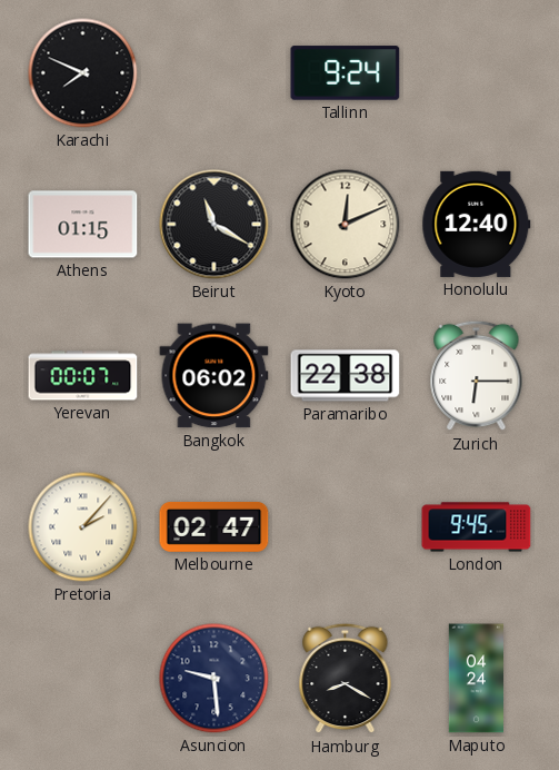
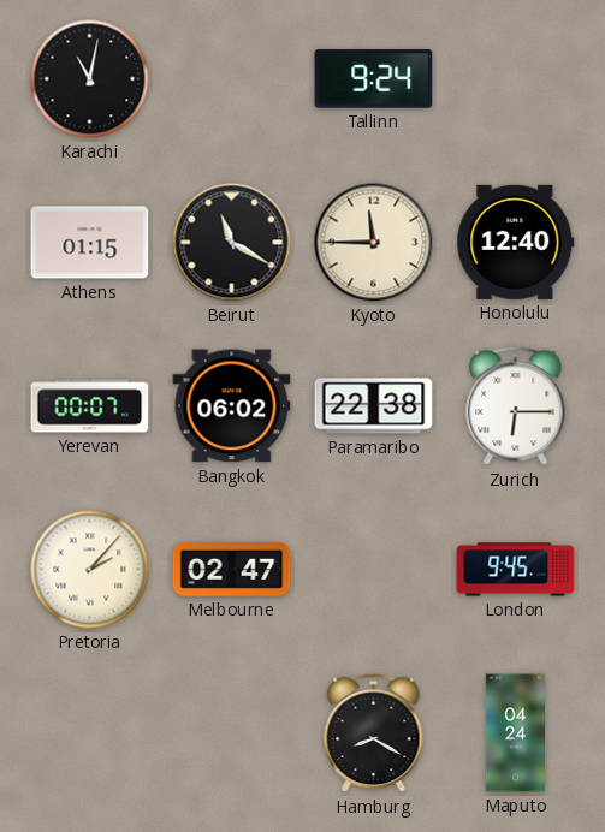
Karachi: 7:49 -> 11:02 (90, 79)
Kyoto: 12:11 -> 11:45 (374, 243)
Asuncion: 9:29 -> none (214, 679)
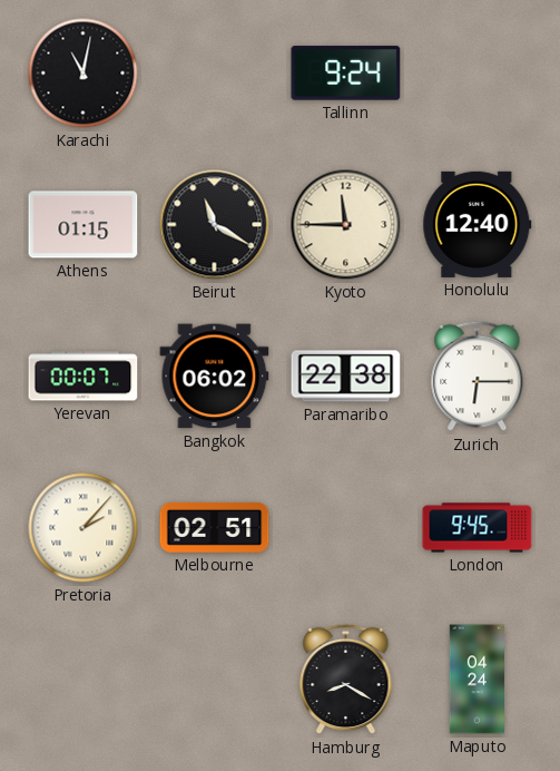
Melbourne: 02:47 -> 02:51 (215, 527)
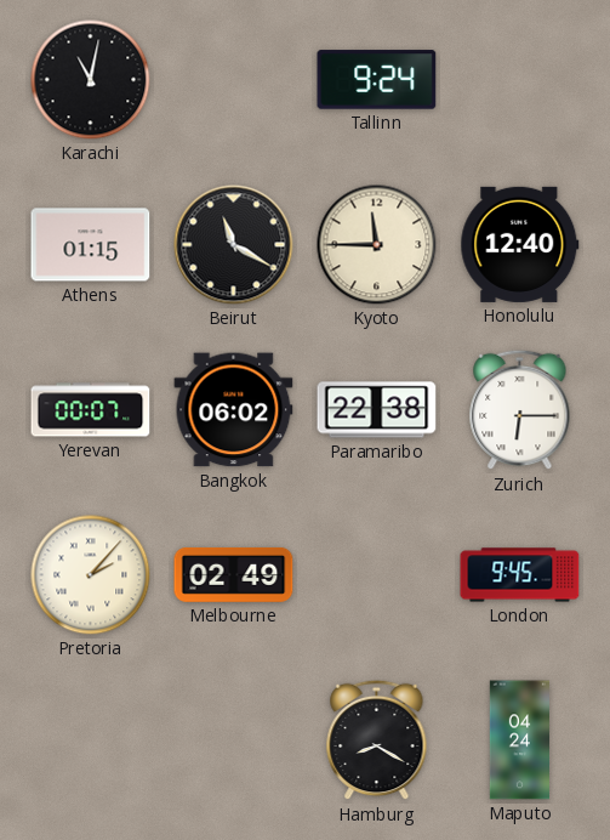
Melbourne: 02:51 -> 02:49 (234, 574)
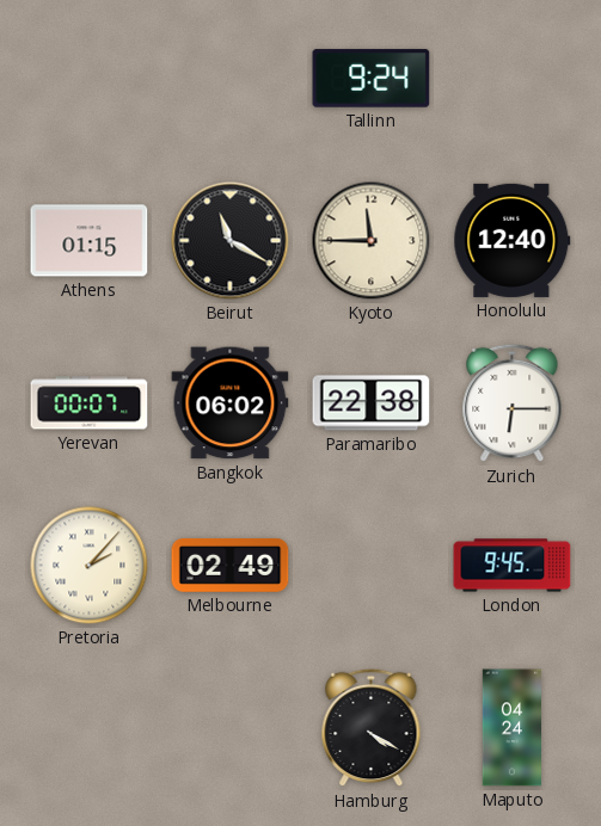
Karachi: 11:02 -> none (91, 80)
Hamburg: 8:20 -> 4:20 (372, 728)
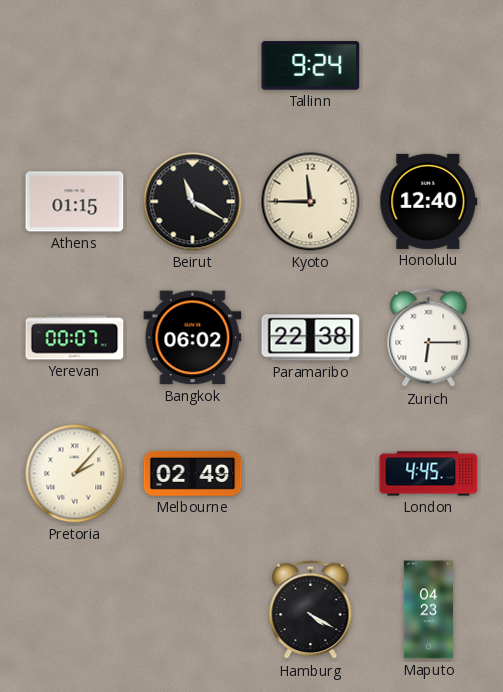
London: 9:45 -> 4:45 (429, 474)
Maputo: 04:24 -> 04:23 (428, 610)
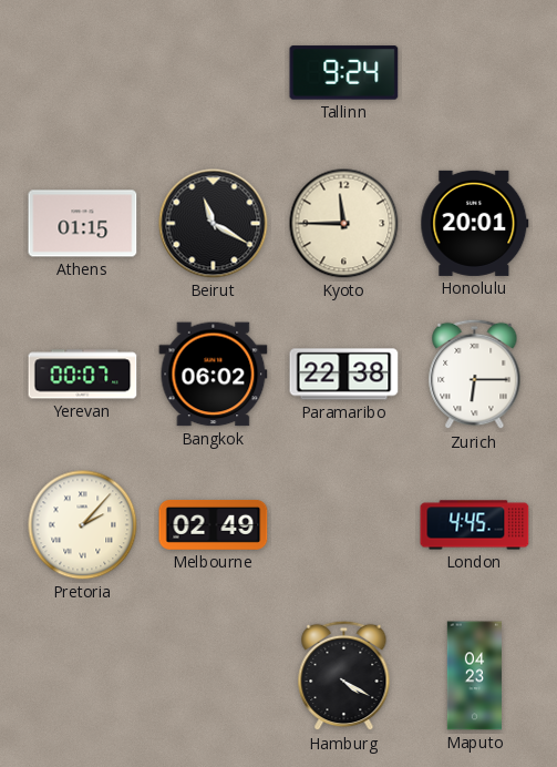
Honolulu: 12:40 -> 20:01 (475, 223)
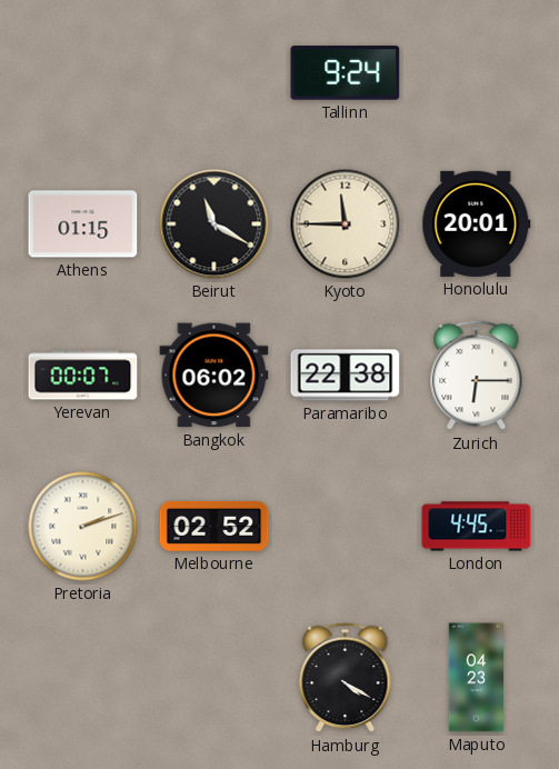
Pretoria: 2:07 -> 2:12 (83, 527)
Melbourne: 02:49 -> 02:52 (214, 526)
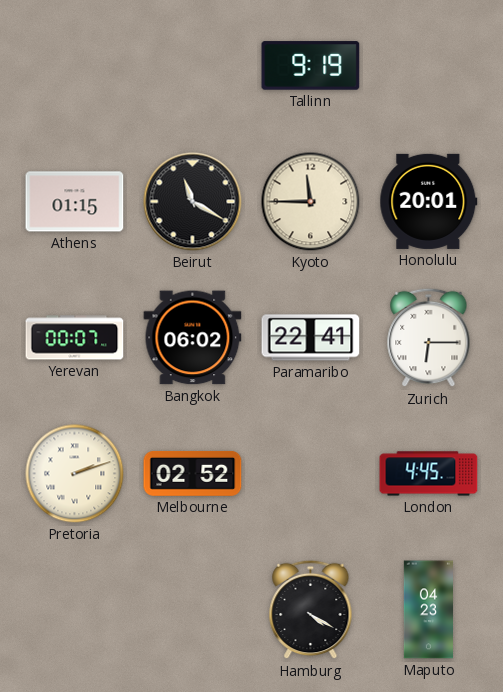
Tallinn: 9:24 -> 9:19 (311, 66)
Paramaribo: 22:38 -> 22:41 (311, 338)
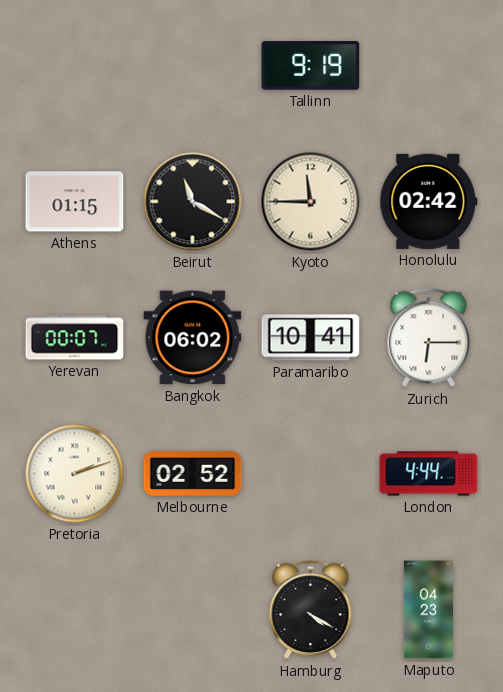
Honolulu: 20:01 -> 02:42 (429, 201)
Paramaribo: 22:41 -> 10:41 (311, 338)
London: 4:45 -> 4:44 (429, 474)
